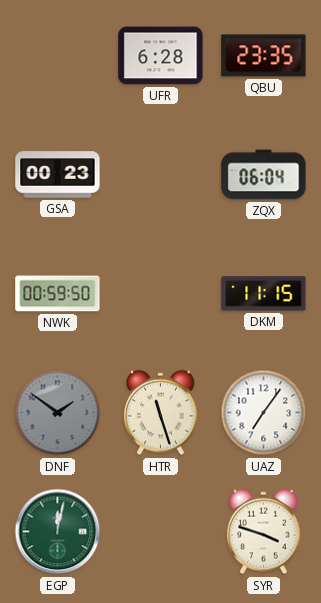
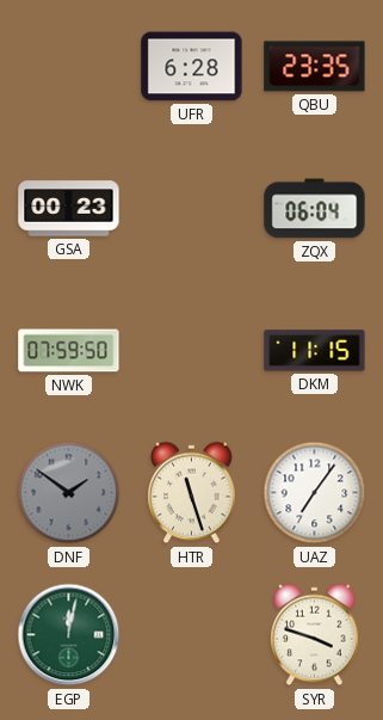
NWK: 00:59 -> 07:59 (69, 351)
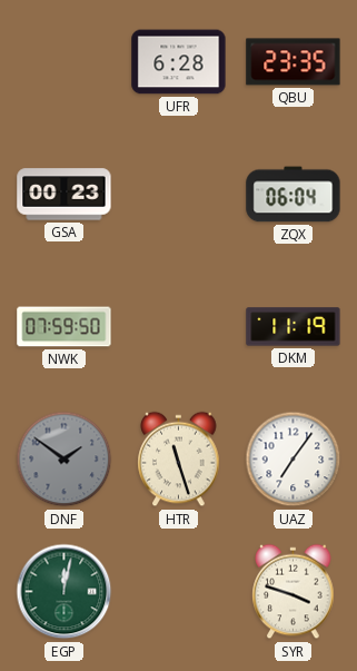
DKM: 11:15 -> 11:19 (294, 327)
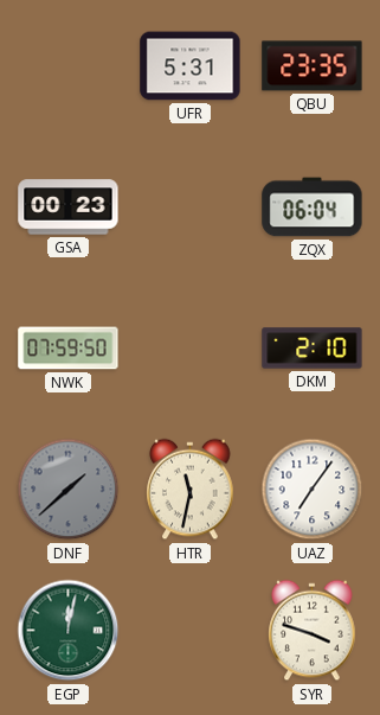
UFR: 6:28 -> 5:31 (191, 66)
DKM: 11:19 -> 2:10 (313, 349)
DNF: 1:51 -> 1:38 (69, 490)
HTR: 11:27 -> 11:32 (191, 490)
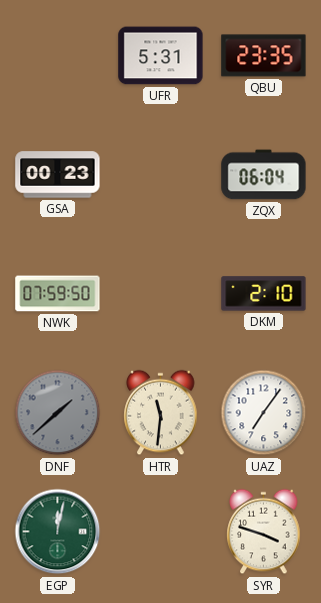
HTR: 11:32 -> 11:31 (161, 413)
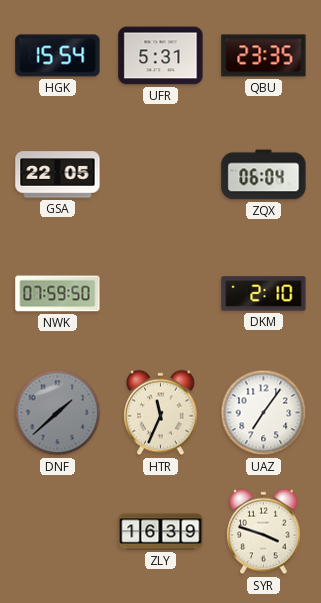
HGK: none -> 15:54 (58, 56)
GSA: 00:23 -> 22:05 (58, 175)
HTR: 11:31 -> 11:34 (161, 413)
EGP: 12:02 -> none (58, 532)
ZLY: none -> 16:39 (161, 532)
